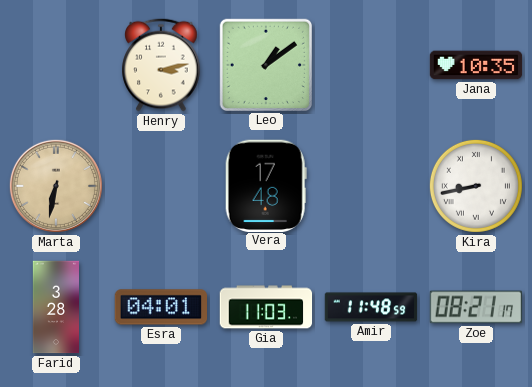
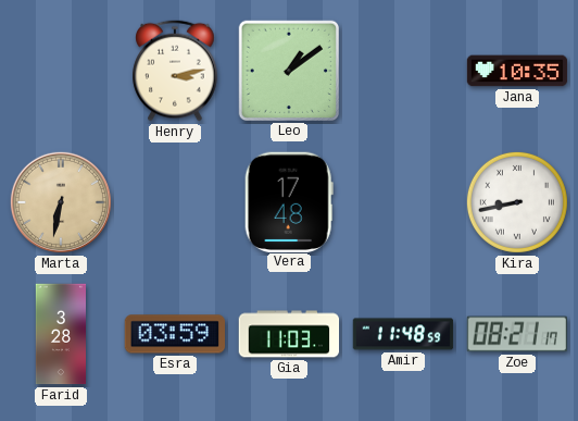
Esra: 04:01 -> 03:59 (175, 334)
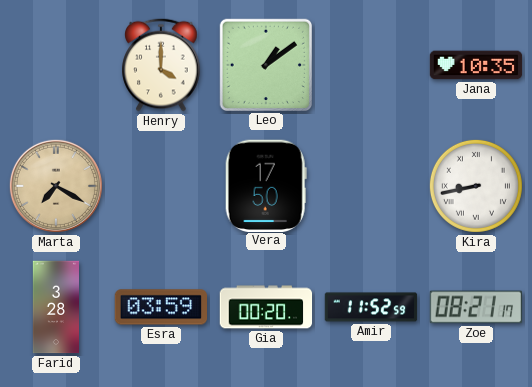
Henry: 3:13 -> 4:00 (161, 65)
Marta: 6:32 -> 7:20 (56, 186)
Vera: 17:48 -> 17:50 (266, 185)
Gia: 11:03 -> 00:20 (266, 307)
Amir: 11:48 -> 11:52 (371, 307)
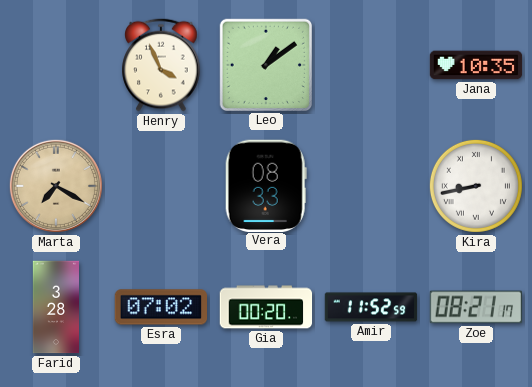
Henry: 4:00 -> 3:56 (161, 65)
Vera: 17:50 -> 08:33 (266, 185)
Esra: 03:59 -> 07:02 (161, 307)
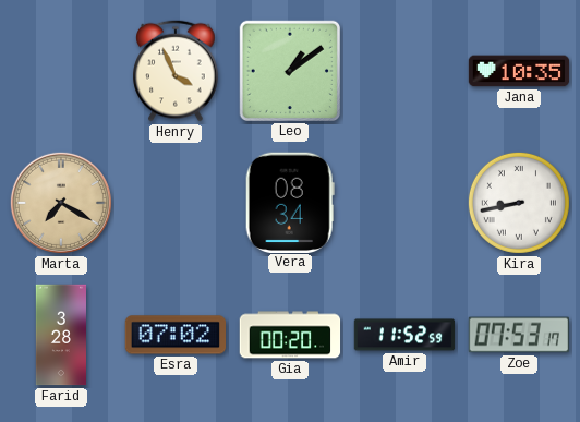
Vera: 08:33 -> 08:34 (290, 202)
Zoe: 08:21 -> 07:53 (519, 335)
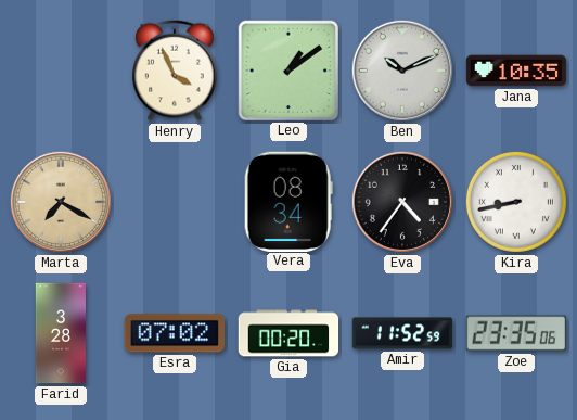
Ben: none -> 10:11 (402, 71)
Eva: none -> 4:36 (402, 202)
Zoe: 07:53 -> 23:35 (516, 333)
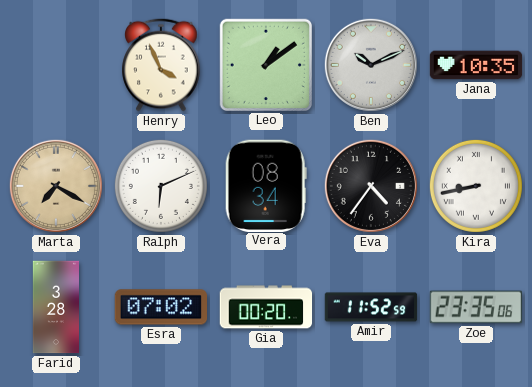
Ralph: none -> 6:11 (161, 186)
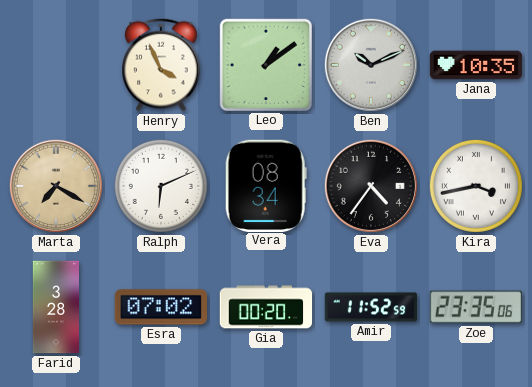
Kira: 8:43 -> 3:43 (476, 186)
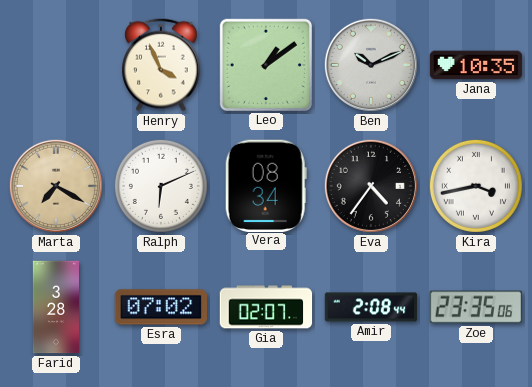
Gia: 00:20 -> 02:07 (266, 307)
Amir: 11:52 -> 2:08 (371, 307)
